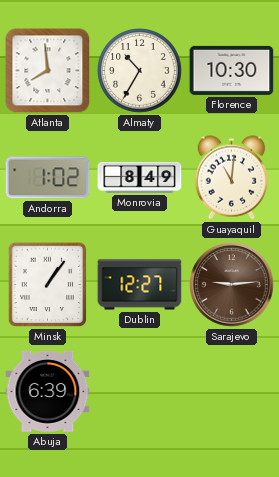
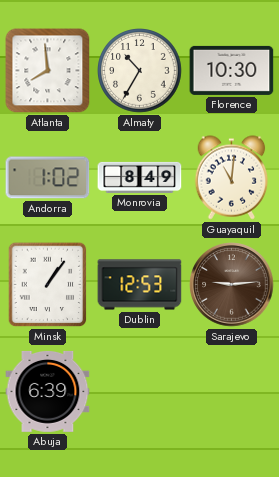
Dublin: 12:27 -> 12:53 (140, 285)
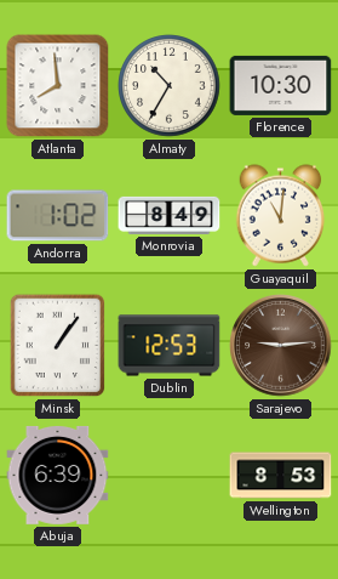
Wellington: none -> 8:53 (281, 476)
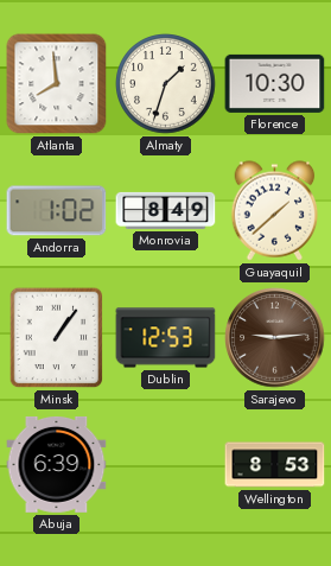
Almaty: 10:35 -> 1:33 (166, 84)
Guayaquil: 11:01 -> 1:38 (275, 211)
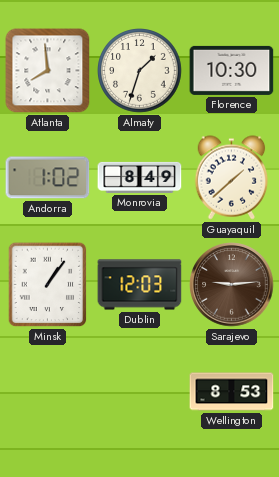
Dublin: 12:53 -> 12:03 (140, 285)
Abuja: 6:39 -> none (57, 464)
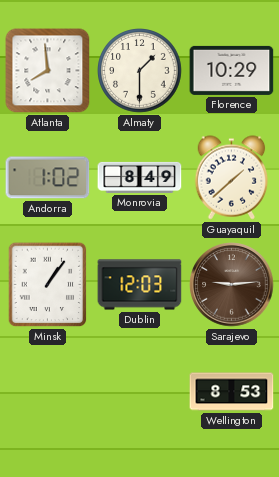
Almaty: 1:33 -> 1:30 (140, 71)
Florence: 10:30 -> 10:29 (232, 70)
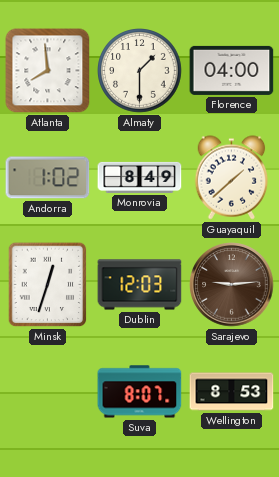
Florence: 10:29 -> 04:00 (232, 70)
Minsk: 1:06 -> 12:33 (48, 285)
Suva: none -> 8:07 (140, 392)
